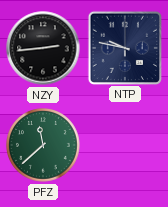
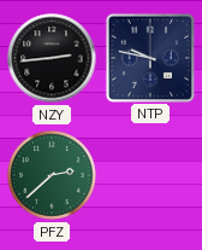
PFZ: 11:38 -> 2:38 (53, 176)
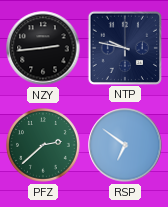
RSP: none -> 6:51 (125, 145)
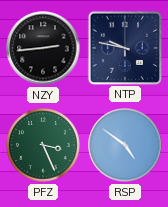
PFZ: 2:38 -> 3:26 (44, 146)
RSP: 6:51 -> 4:51 (125, 145)
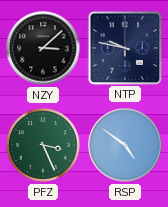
NZY: 2:44 -> 3:08 (43, 48)
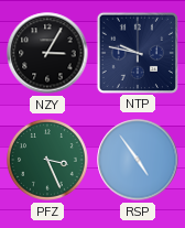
NZY: 3:08 -> 3:05 (47, 53)
RSP: 4:51 -> 4:54 (138, 160)
